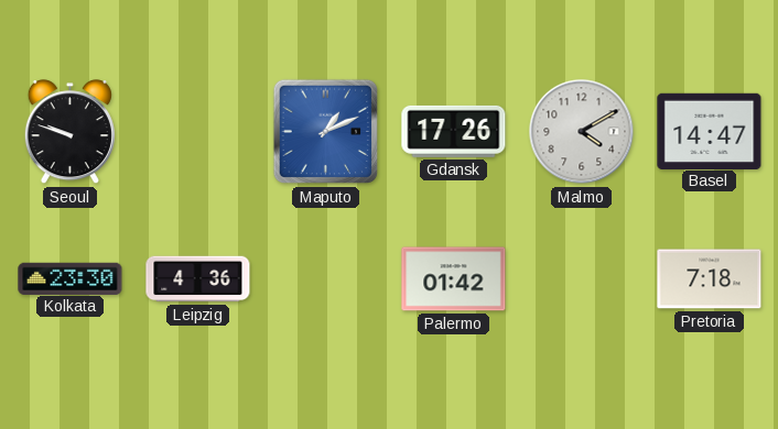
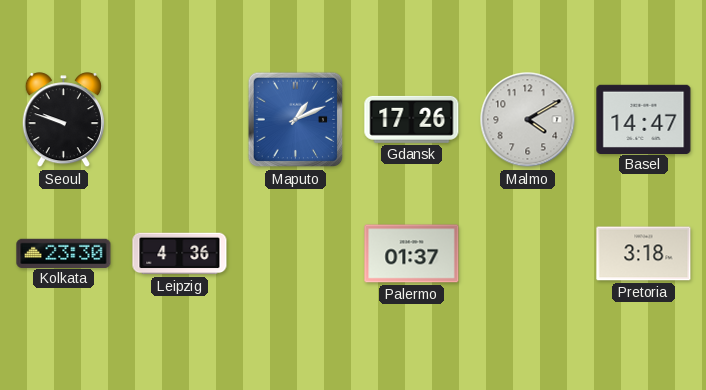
Palermo: 01:42 -> 01:37 (412, 254)
Pretoria: 7:18 -> 3:18 (644, 254)
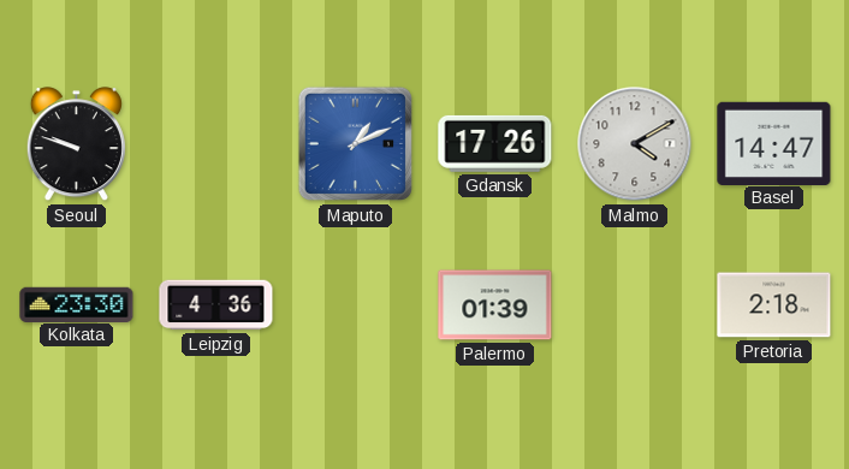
Palermo: 01:37 -> 01:39 (495, 305)
Pretoria: 3:18 -> 2:18 (774, 305)
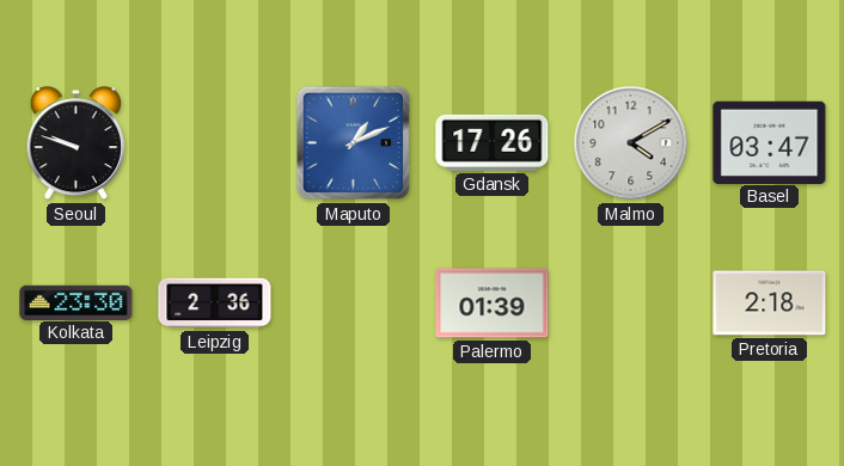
Basel: 14:47 -> 03:47 (770, 142)
Leipzig: 4:36 -> 2:36 (215, 303)
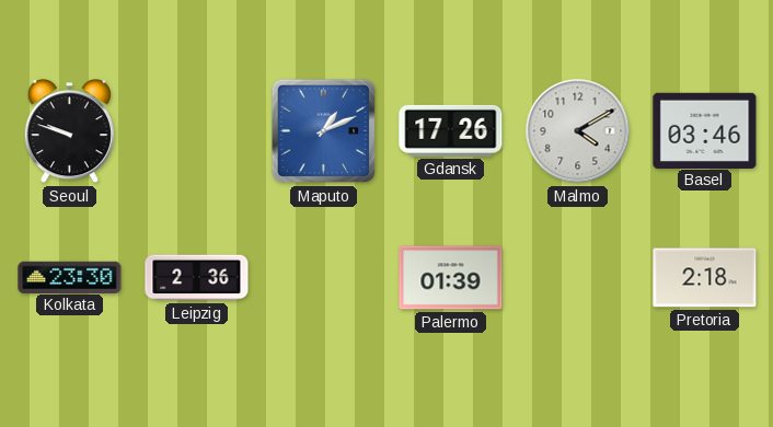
Basel: 03:47 -> 03:46 (705, 130)
